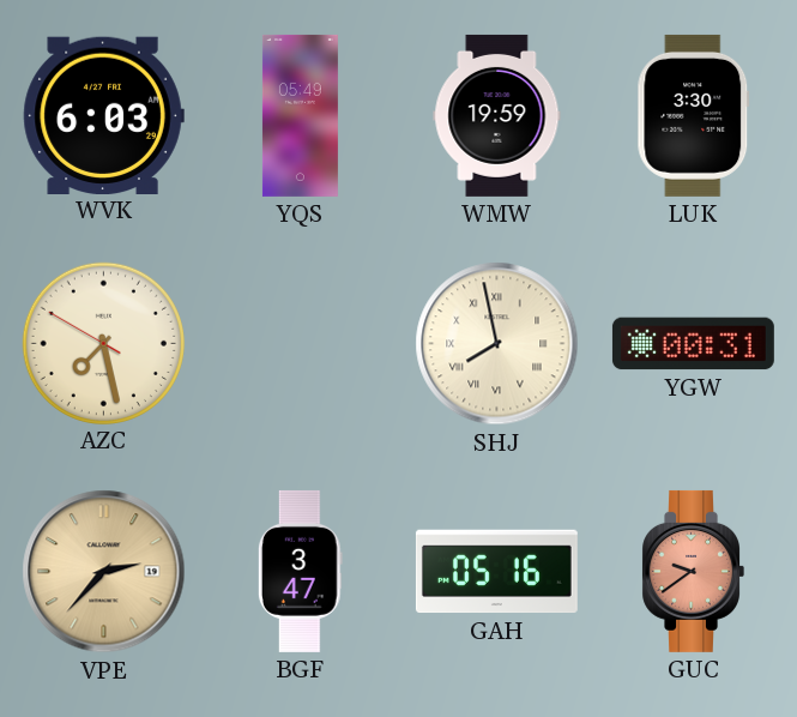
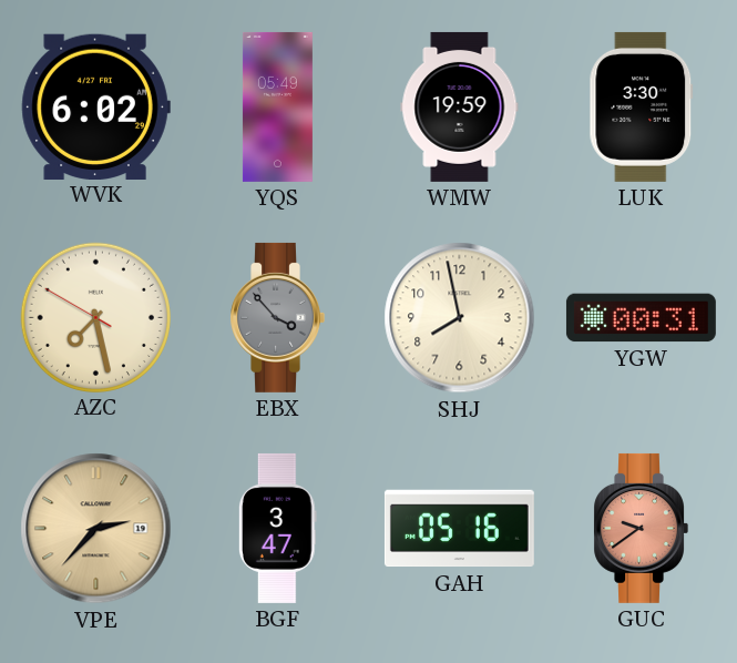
WVK: 6:03 -> 6:02 (95, 106)
EBX: none -> 3:53 (277, 317)
SHJ numerals: Roman -> Arabic (460, 318)
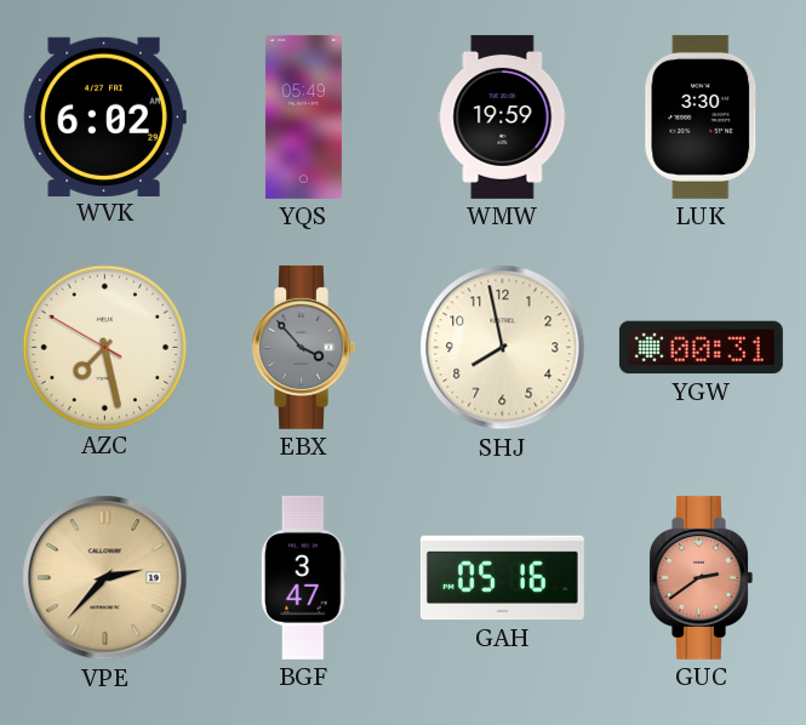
GUC: 9:39 -> 2:39 (701, 577)
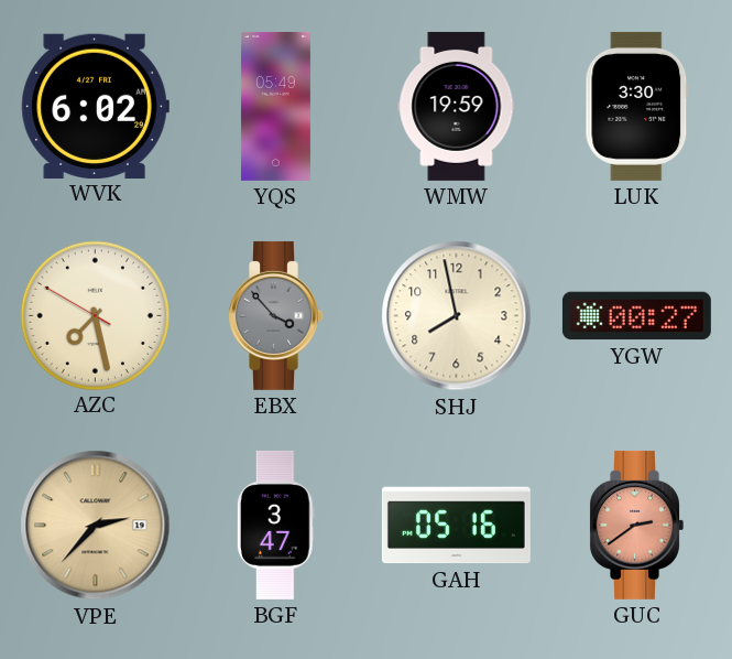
YGW: 00:31 -> 00:27 (636, 316)
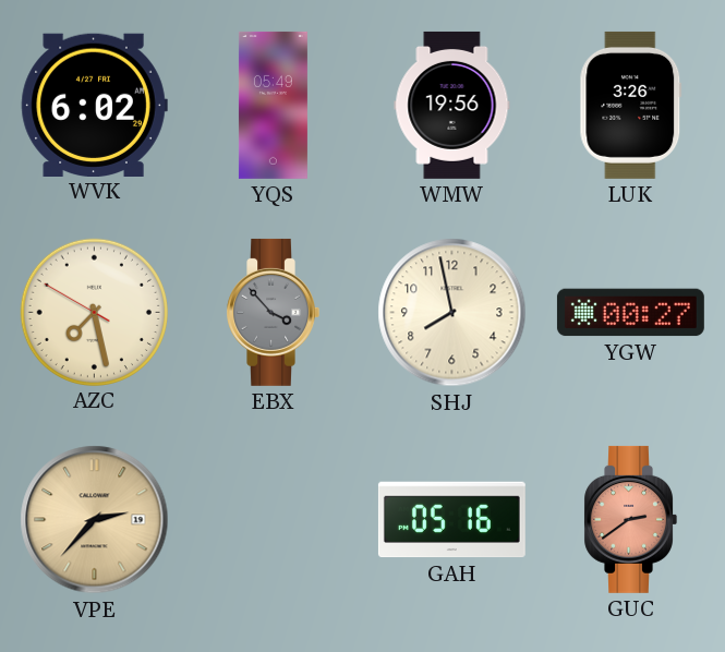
WMW: 19:59 -> 19:56 (452, 105)
LUK: 3:30 -> 3:26 (631, 105)
BGF: 3:47 -> none (275, 525)
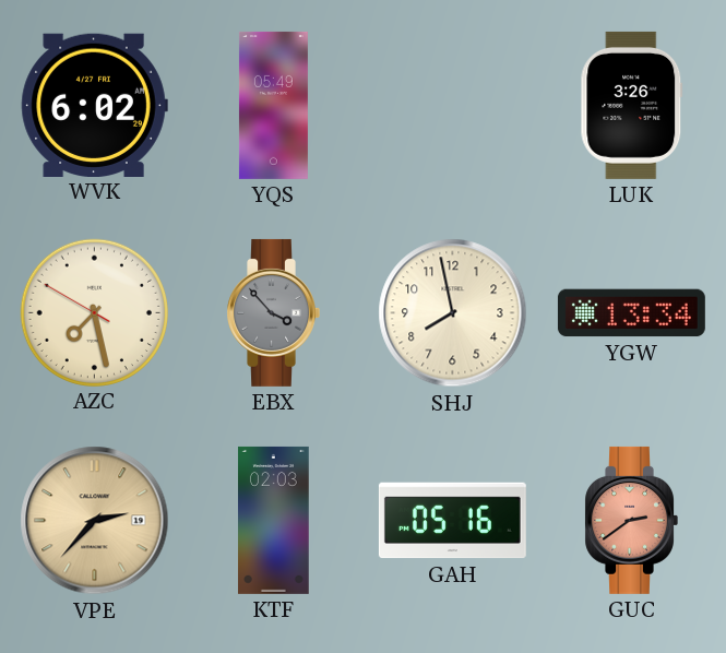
WMW: 19:56 -> none (452, 105)
YGW: 00:27 -> 13:34 (631, 313)
KTF: none -> 02:03 (274, 520)
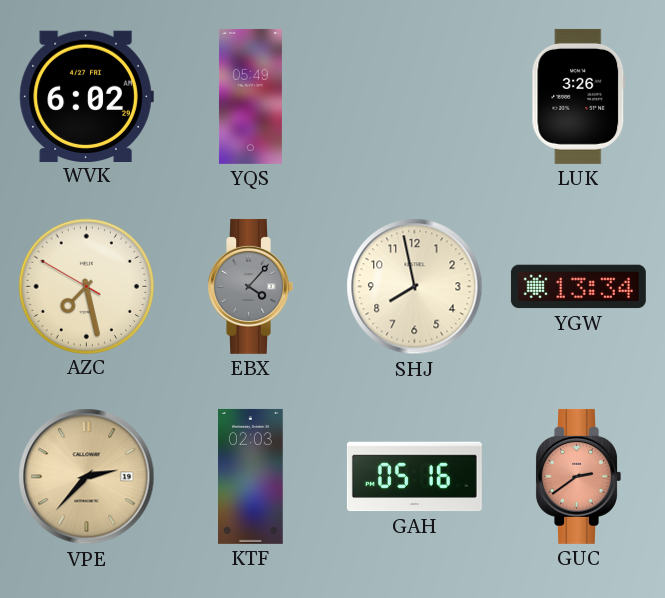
EBX: 3:53 -> 4:07 (250, 286)
